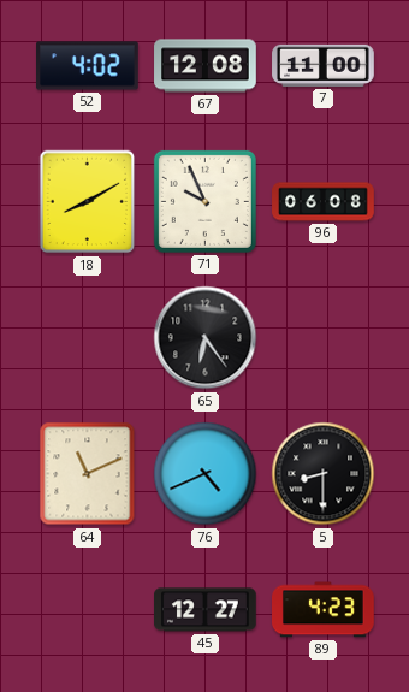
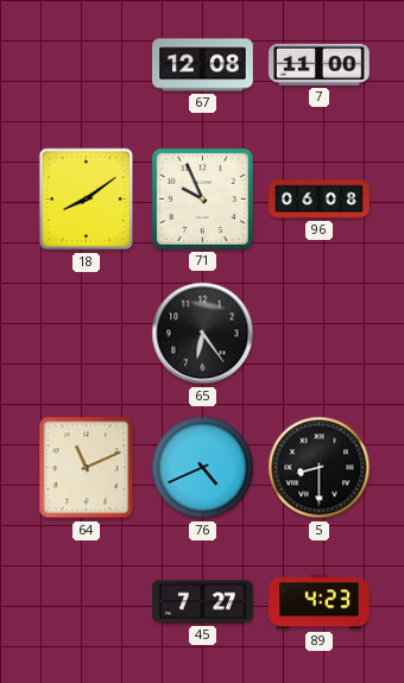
52: 4:02 -> none (88, 66)
18: 8:10 -> 8:09 (87, 200)
45: 12:27 -> 7:27 (203, 602)
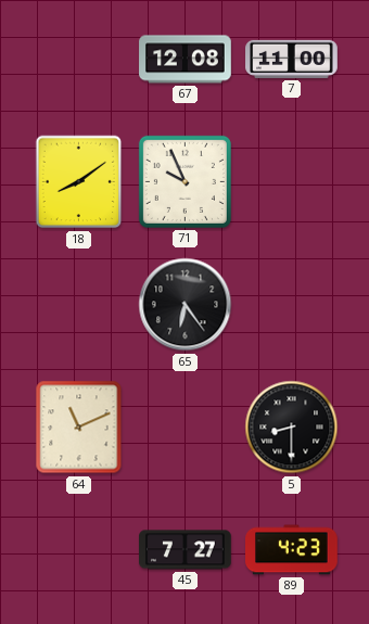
96: 06:08 -> none (320, 200)
76: 4:41 -> none (203, 468)
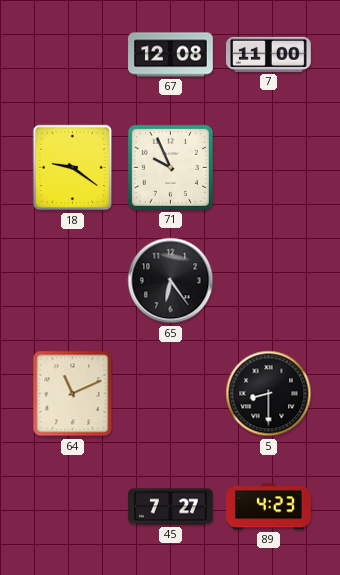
18: 8:09 -> 9:21 (73, 168)
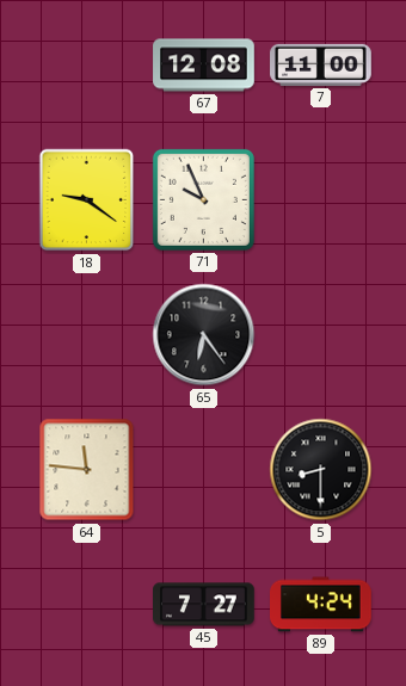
64: 11:11 -> 11:46 (87, 470)
89: 4:23 -> 4:24 (321, 605)
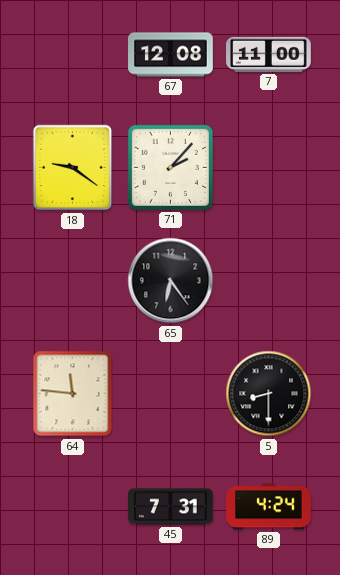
71: 9:56 -> 2:07 (170, 167)
45: 7:27 -> 7:31 (171, 507)
